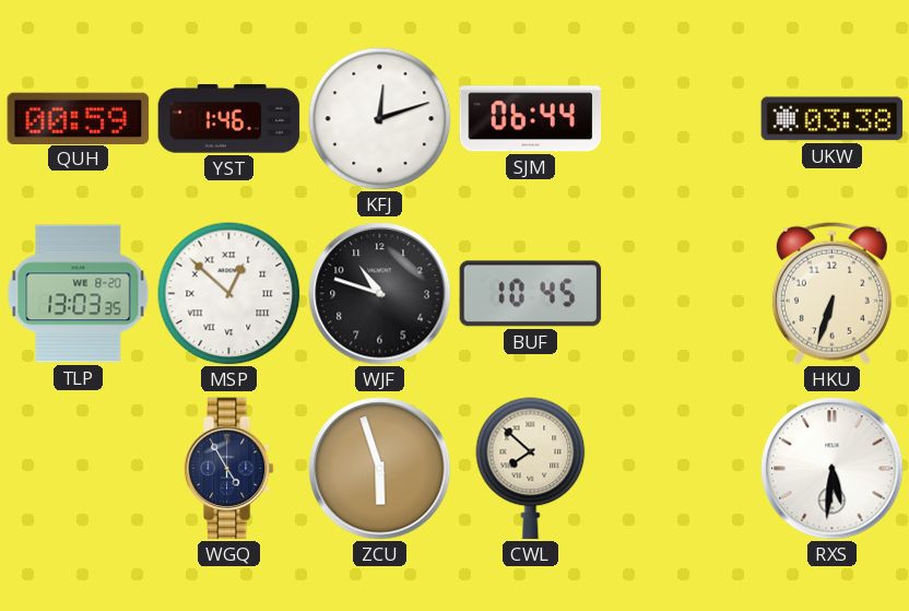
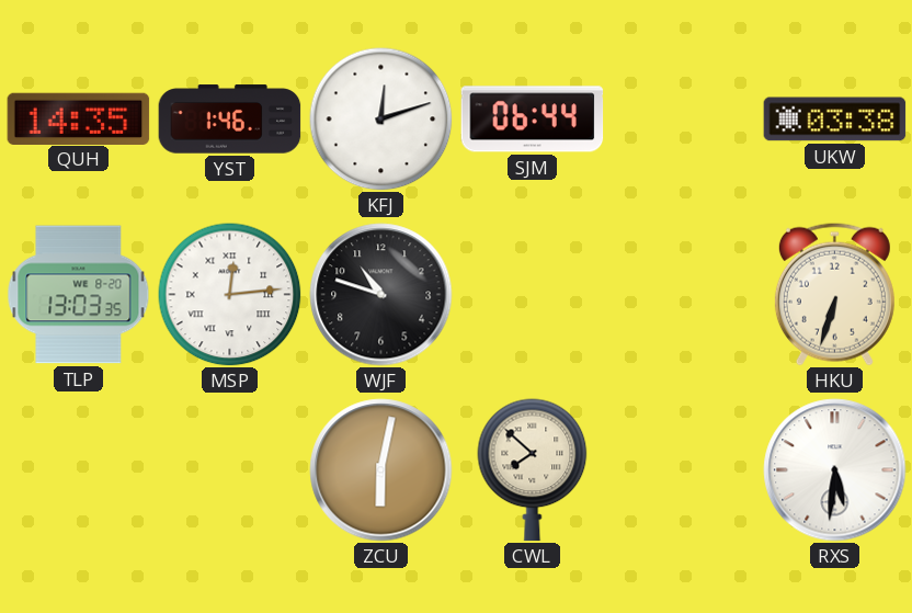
QUH: 00:59 -> 14:35 (79, 118)
MSP: 12:52 -> 12:14 (230, 295)
BUF: 10:45 -> none (531, 294)
WGQ: 4:55 -> none (228, 469)
ZCU: 5:57 -> 6:02 (381, 470)
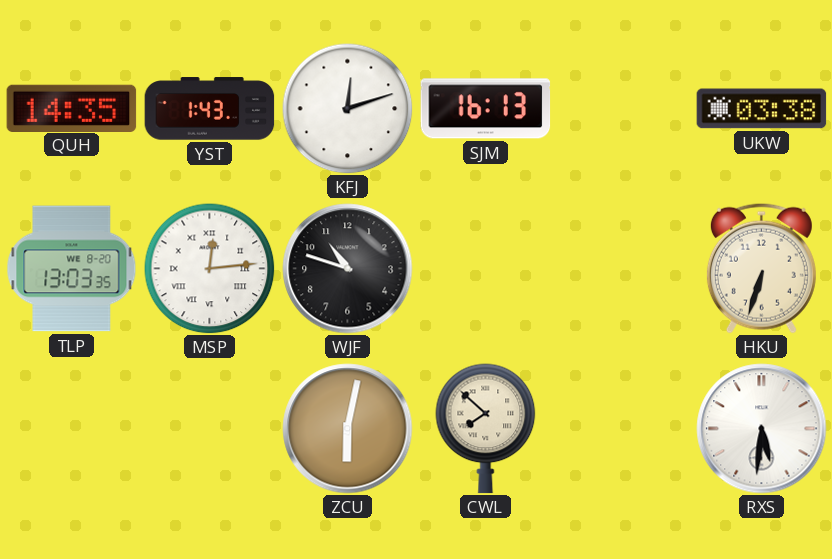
YST: 1:46 -> 1:43 (210, 109)
SJM: 06:44 -> 16:13 (486, 109)
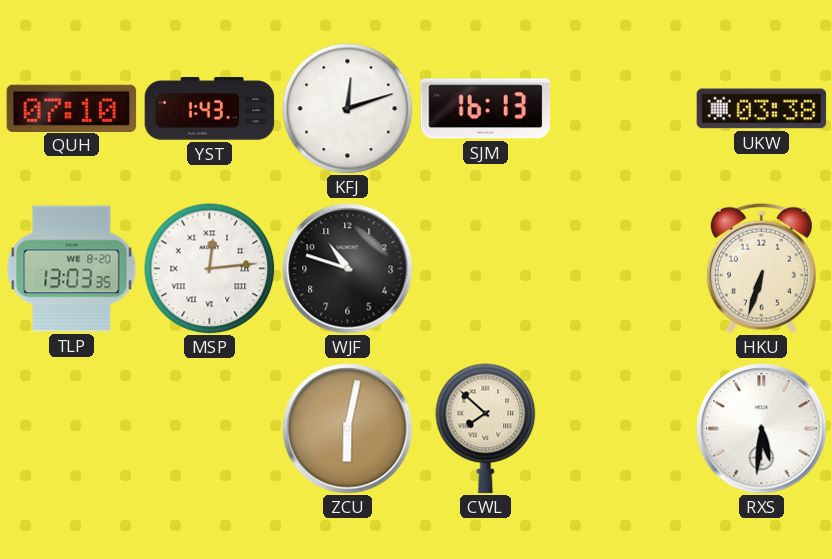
QUH: 14:35 -> 07:10 (72, 108)
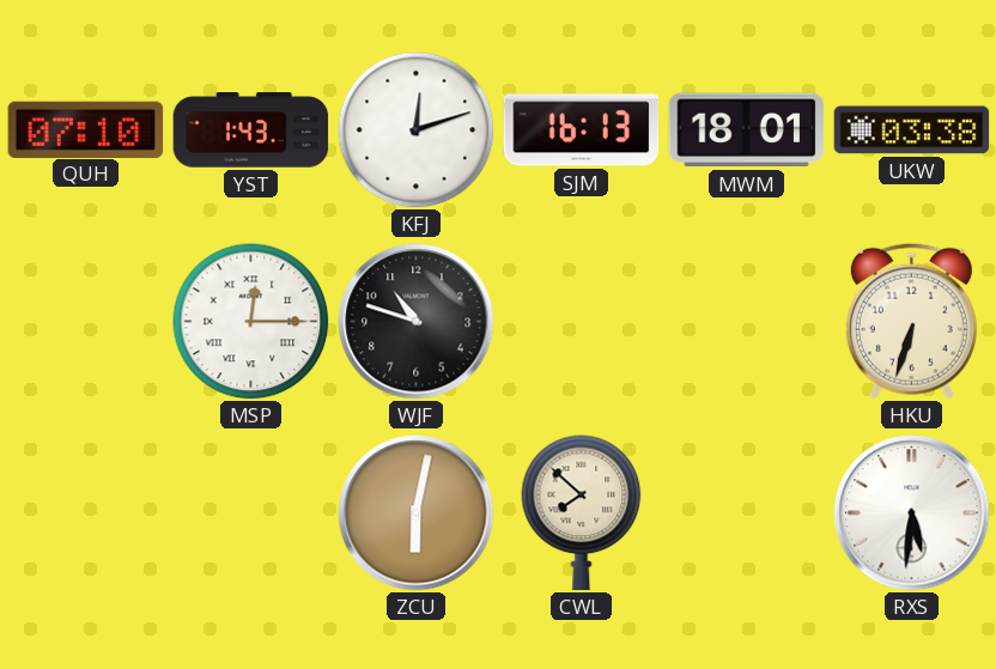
MWM: none -> 18:01 (747, 130)
TLP: 13:03 -> none (72, 269)
MSP: 12:14 -> 12:15 (251, 322)
